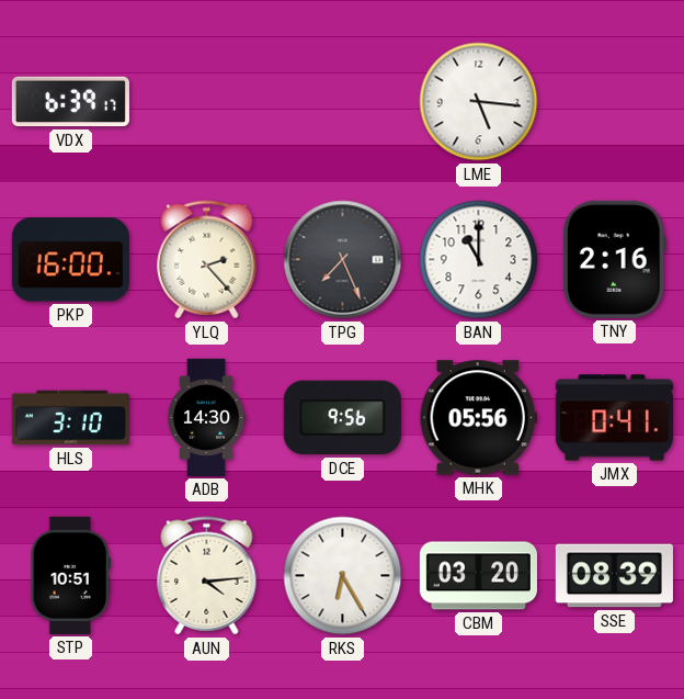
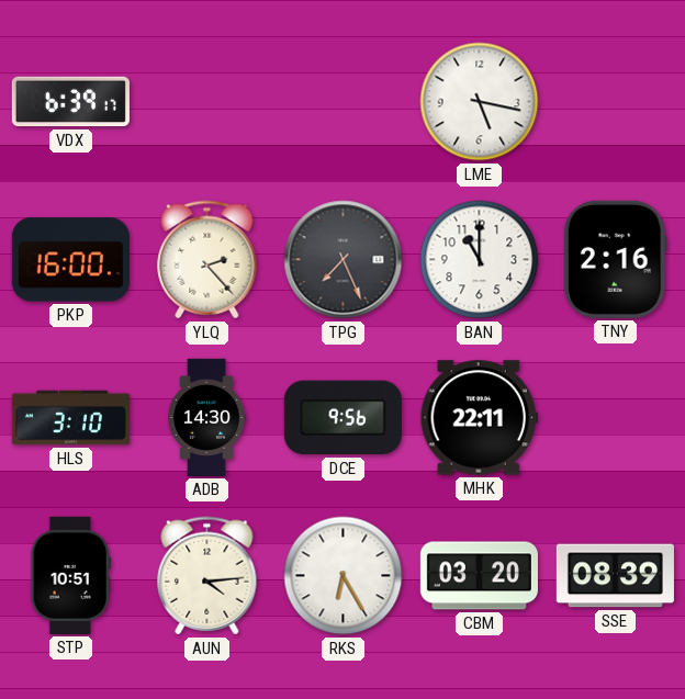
LME: 5:16 -> 5:17 (480, 102)
MHK: 05:56 -> 22:11 (479, 418)
JMX: 0:41 -> none (614, 418)
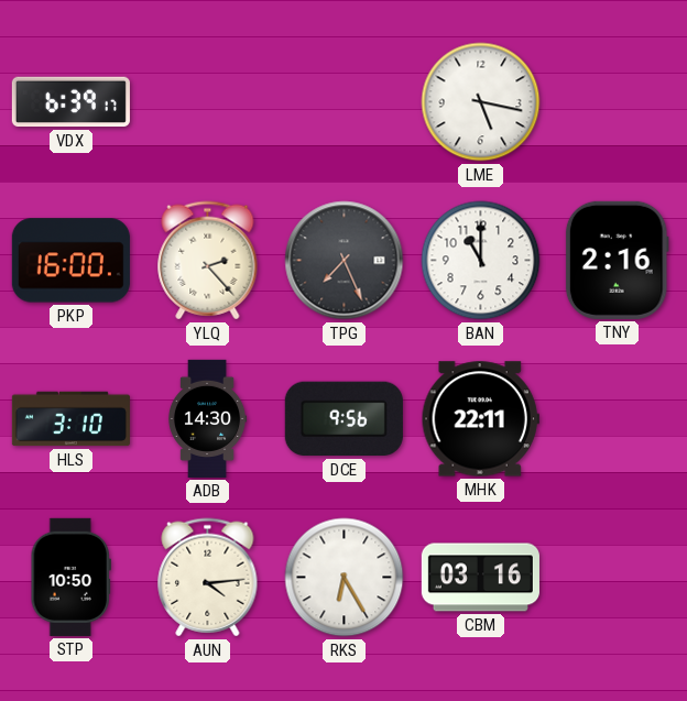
STP: 10:51 -> 10:50 (70, 577)
CBM: 03:20 -> 03:16 (480, 578)
SSE: 08:39 -> none (615, 576)
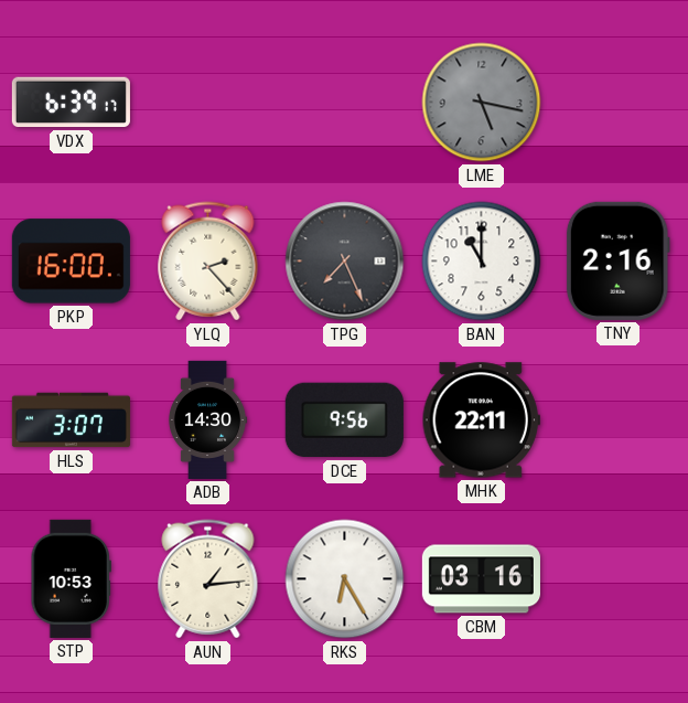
LME dial: white -> grey (482, 103)
HLS: 3:10 -> 3:07 (71, 420)
STP: 10:50 -> 10:53 (71, 578)
AUN: 4:14 -> 1:14 (208, 579)
